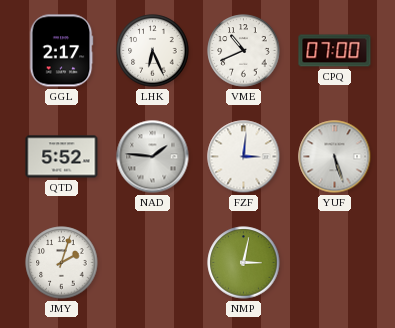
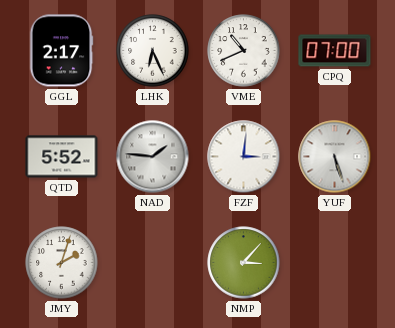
NMP: 3:02 -> 3:07 (244, 263)
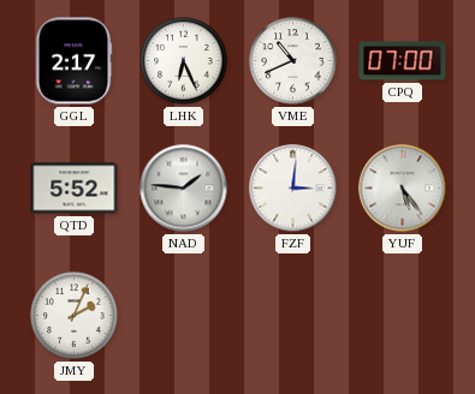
YUF: 5:27 -> 5:24 (403, 189)
JMY: 2:03 -> 2:04 (75, 316)
NMP: 3:07 -> none (244, 263)
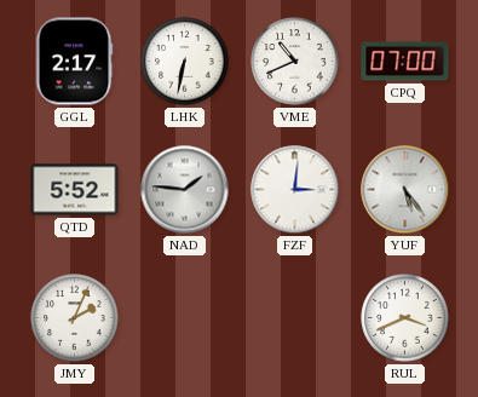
LHK: 6:26 -> 6:32 (185, 62)
RUL: none -> 3:41 (405, 318)
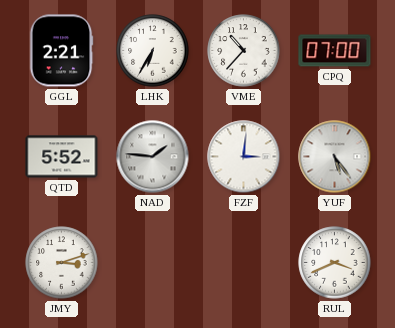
GGL: 2:17 -> 2:21 (61, 51)
LHK: 6:32 -> 6:35 (153, 51)
VME: 10:41 -> 10:37 (244, 51)
JMY: 2:04 -> 3:12 (62, 263)
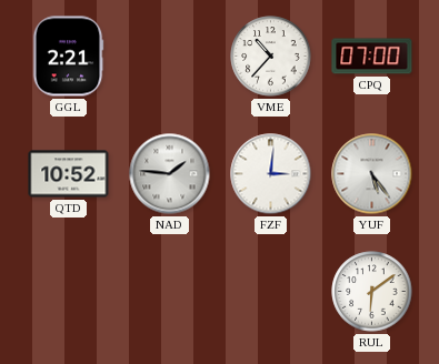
LHK: 6:35 -> none (153, 51)
QTD: 5:52 -> 10:52 (69, 174)
JMY: 3:12 -> none (62, 263)
RUL: 3:41 -> 6:09 (372, 292)
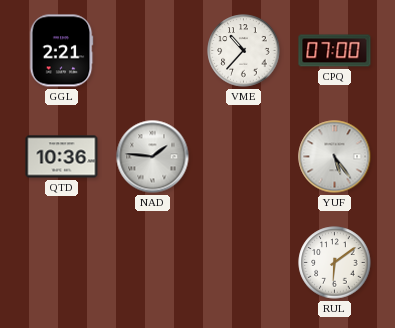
QTD: 10:52 -> 10:36 (62, 157)
FZF: 3:01 -> none (271, 174)
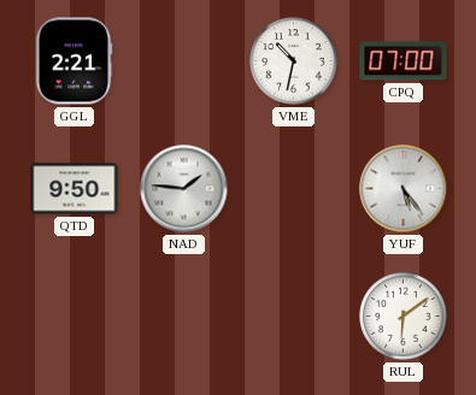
VME: 10:37 -> 10:32 (294, 61)
QTD: 10:36 -> 9:50 (75, 189)
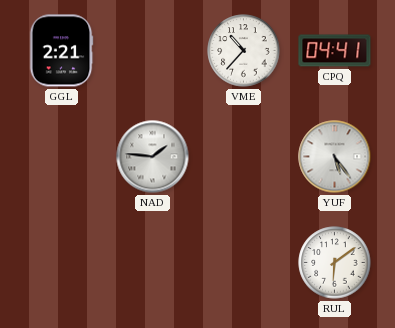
VME: 10:32 -> 10:37 (244, 51)
CPQ: 07:00 -> 04:41 (335, 51)
QTD: 9:50 -> none (75, 189)
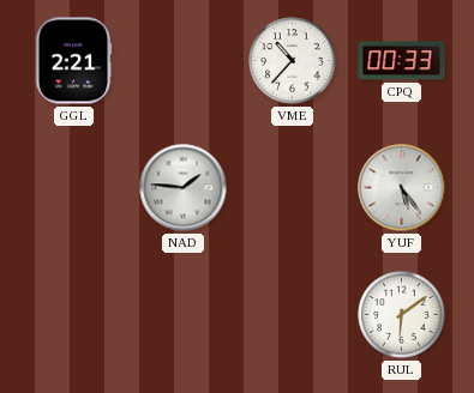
CPQ: 04:41 -> 00:33 (402, 61)
